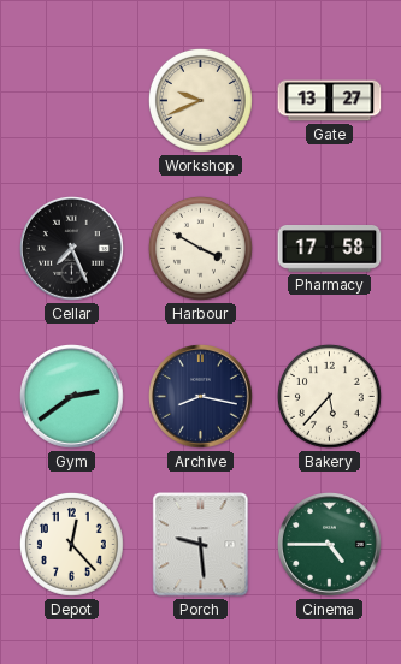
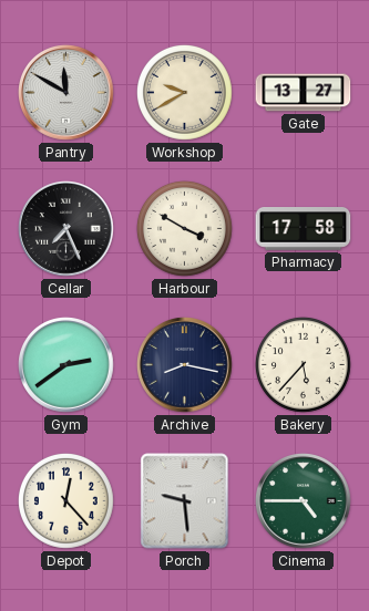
Pantry: none -> 11:50 (66, 93)
Workshop: 9:41 -> 9:40 (184, 92)
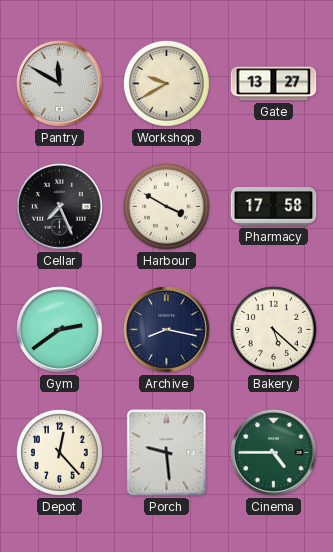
Bakery: 5:37 -> 5:22 (273, 329)
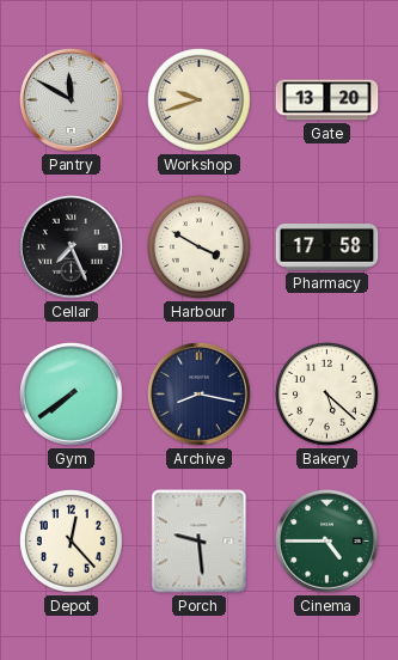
Workshop: 9:40 -> 9:42 (198, 99)
Gate: 13:27 -> 13:20 (327, 100)
Gym: 2:39 -> 7:39 (72, 395)
